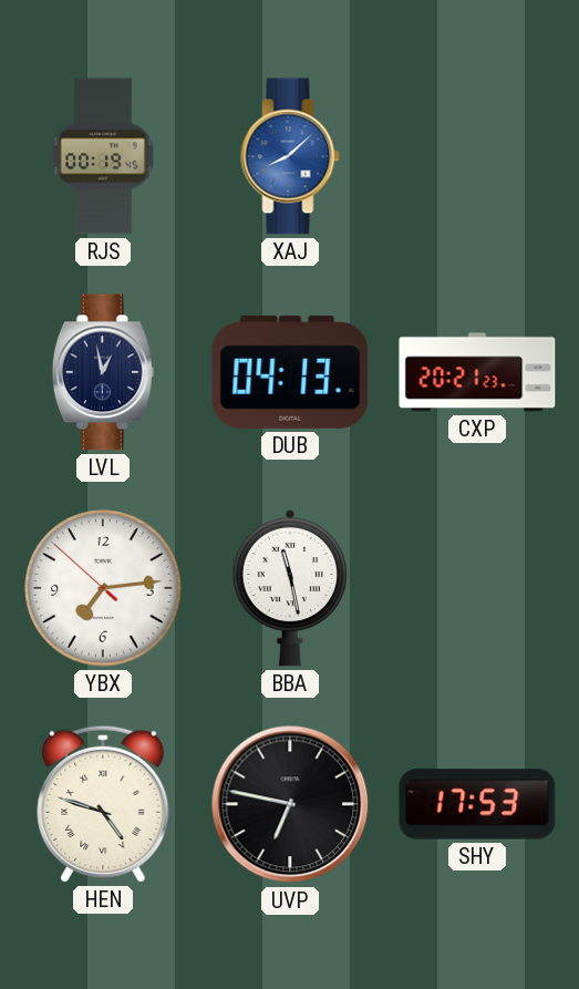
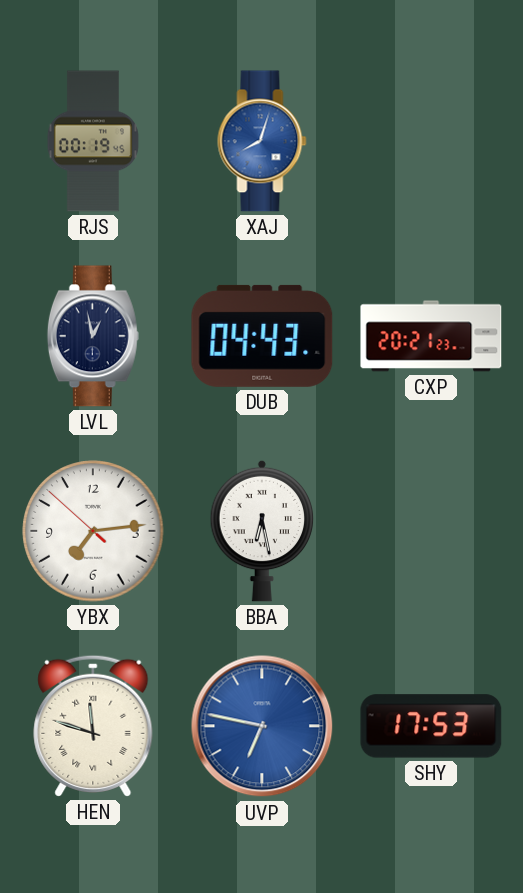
XAJ: 8:08 -> 8:03 (262, 141)
DUB: 04:13 -> 04:43 (262, 336)
BBA: 11:28 -> 6:28 (262, 531)
HEN: 4:48 -> 11:48 (93, 726)
UVP dial: black -> blue (262, 726)
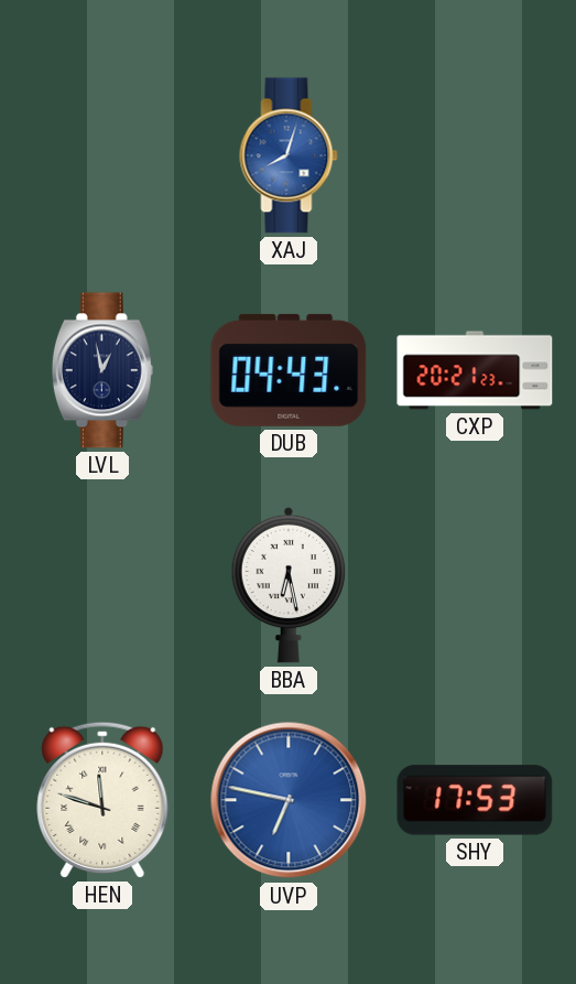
RJS: 00:19 -> none (93, 141)
YBX: 7:13 -> none (93, 531)
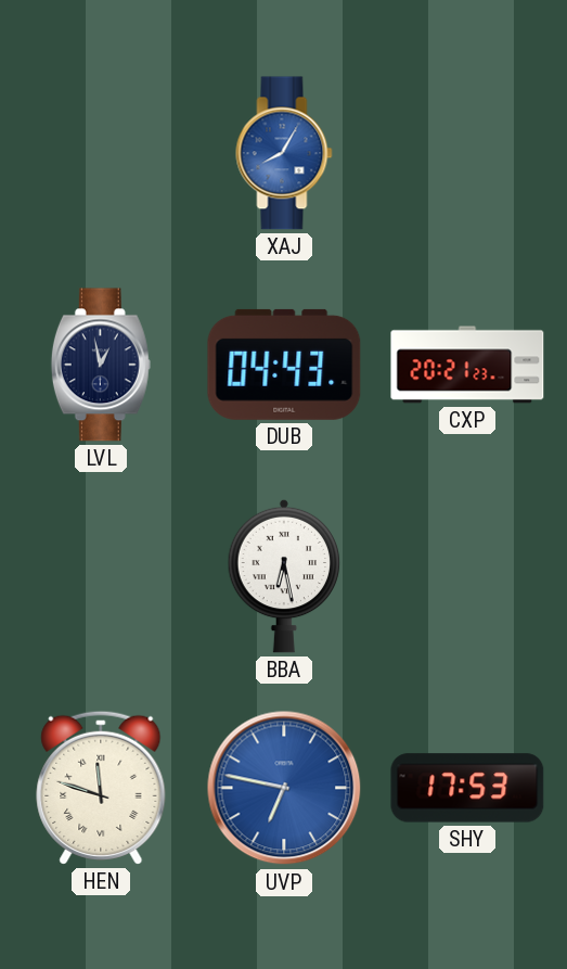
XAJ: 8:03 -> 8:05 (284, 153)
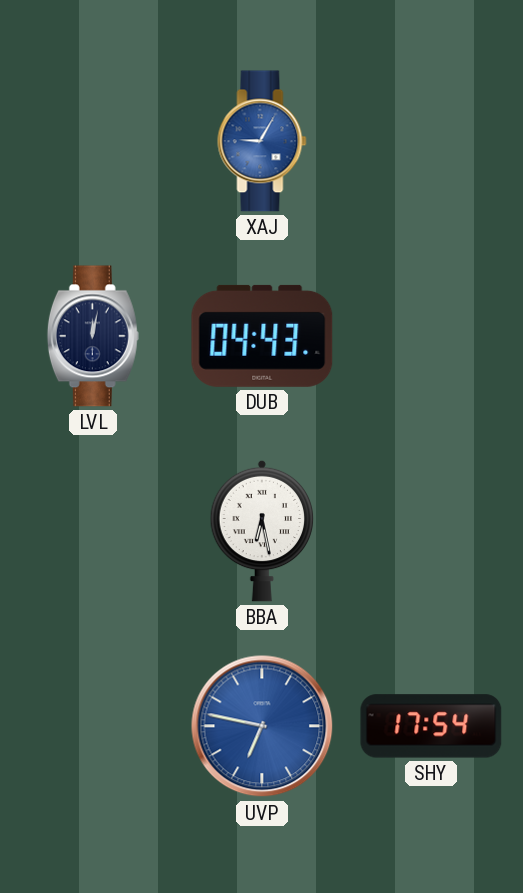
XAJ: 8:05 -> 9:05 (262, 141)
LVL: 12:58 -> 12:02 (93, 336)
CXP: 20:21 -> none (467, 365)
HEN: 11:48 -> none (101, 788)
SHY: 17:53 -> 17:54 (431, 726)
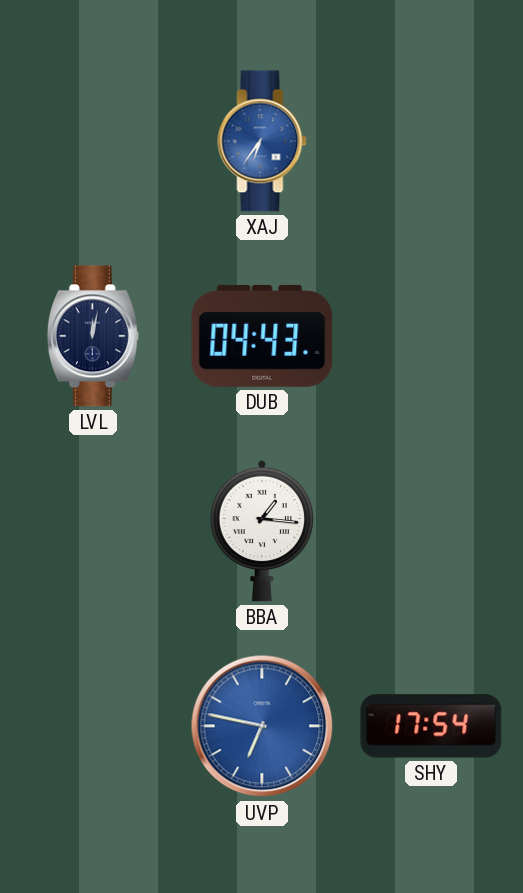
XAJ: 9:05 -> 6:36 (262, 141)
BBA: 6:28 -> 1:16 (262, 531)
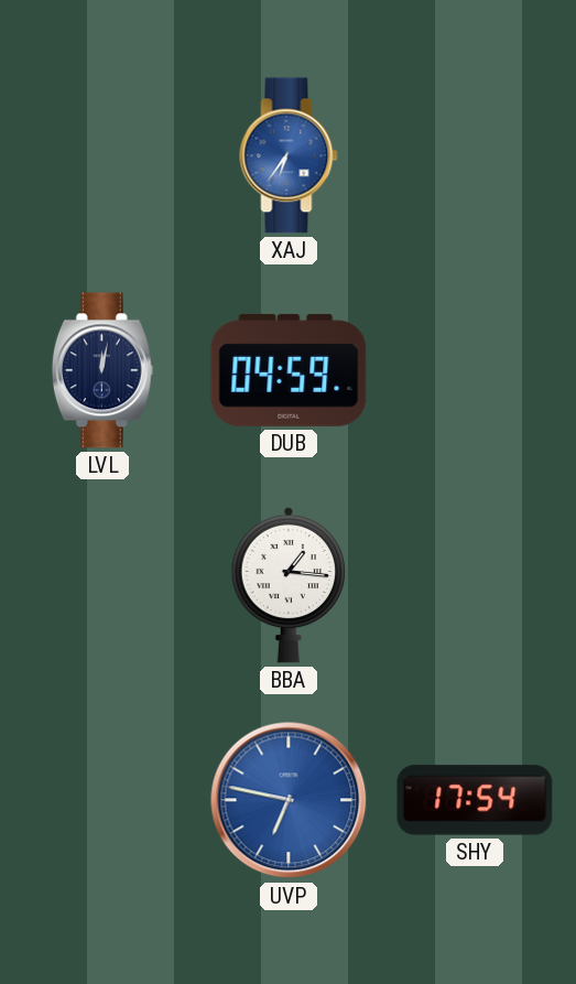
DUB: 04:43 -> 04:59 (289, 370)
